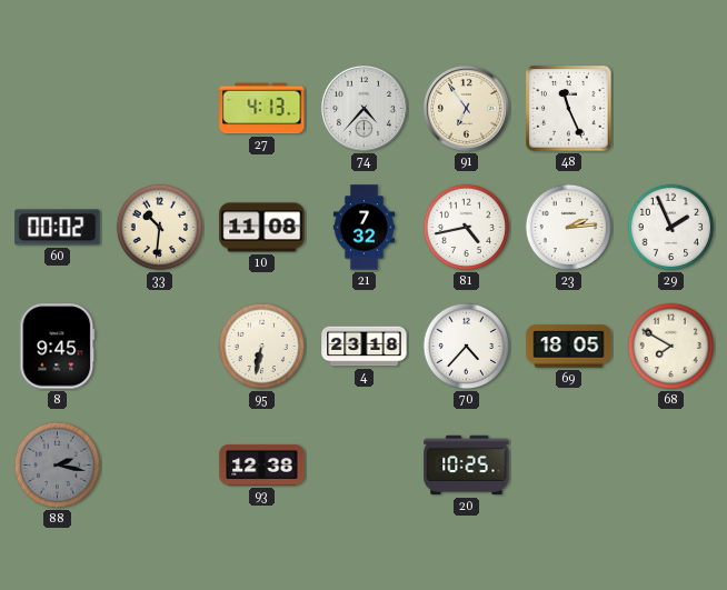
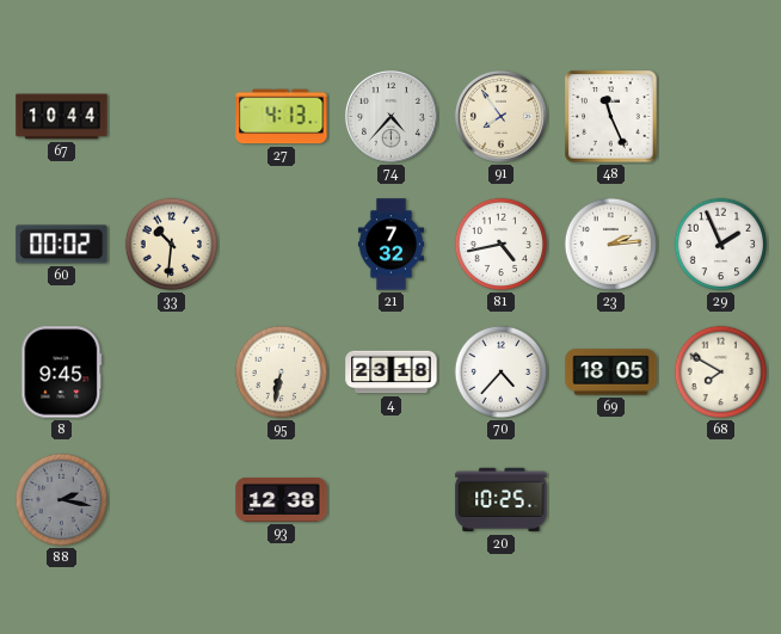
67: none -> 10:44 (62, 117)
91: 6:54 -> 7:54 (500, 116)
10: 11:08 -> none (262, 228)
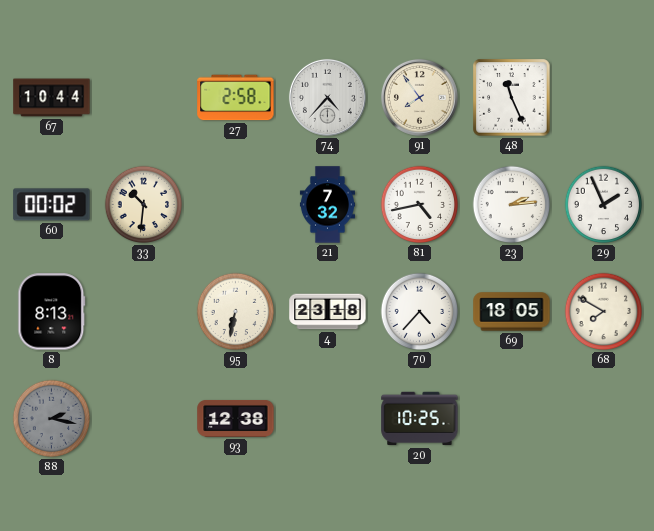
27: 4:13 -> 2:58 (236, 98)
8: 9:45 -> 8:13 (52, 312)
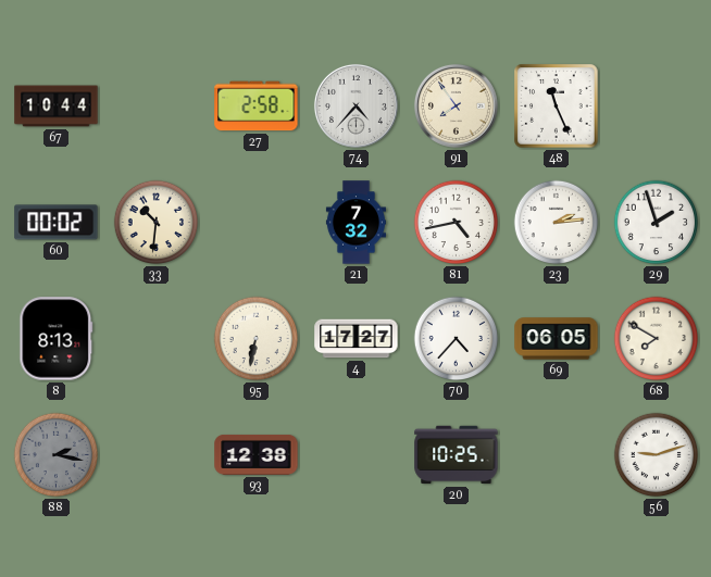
29: 1:56 -> 1:57 (657, 223)
4: 23:18 -> 17:27 (357, 339)
69: 18:05 -> 06:05 (557, 339)
56: none -> 9:12 (657, 455)
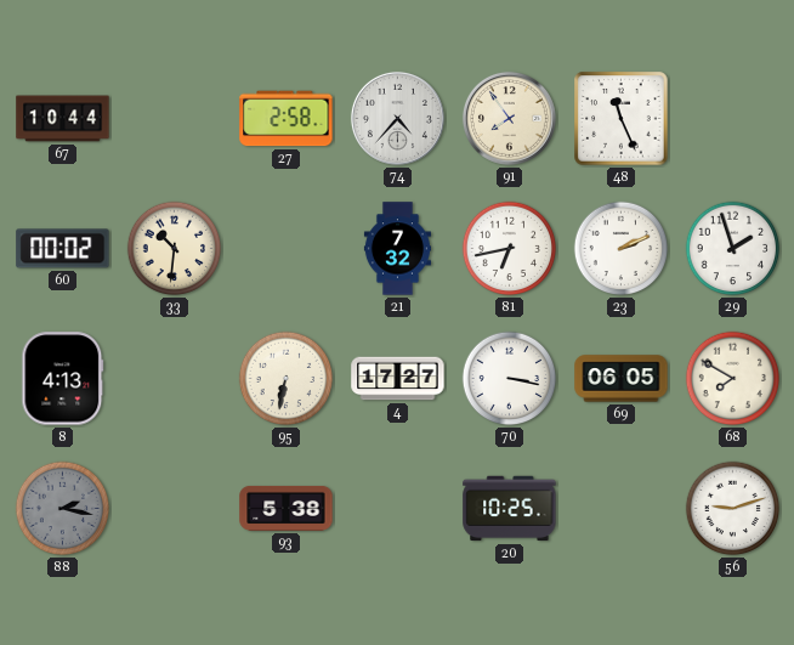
81: 4:43 -> 6:43 (510, 249)
23: 2:14 -> 2:11 (622, 249)
8: 8:13 -> 4:13 (63, 379)
70: 4:37 -> 3:17 (510, 379)
93: 12:38 -> 5:38 (287, 508)
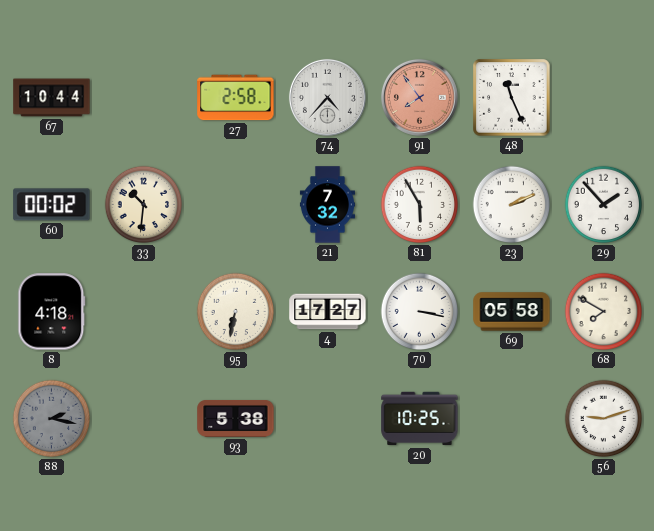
91 dial: cream -> salmon (419, 97)
81: 6:43 -> 5:55 (420, 205)
29: 1:57 -> 1:53 (604, 205)
8: 4:13 -> 4:18 (52, 312)
69: 06:05 -> 05:58 (512, 312)
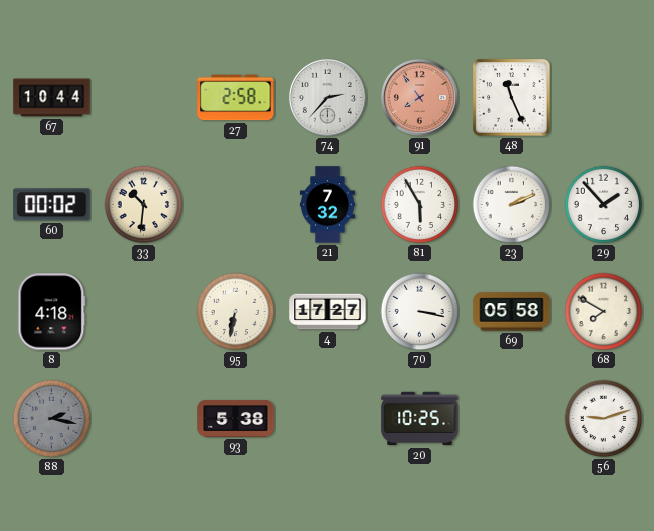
74: 4:37 -> 2:37 (327, 97)
